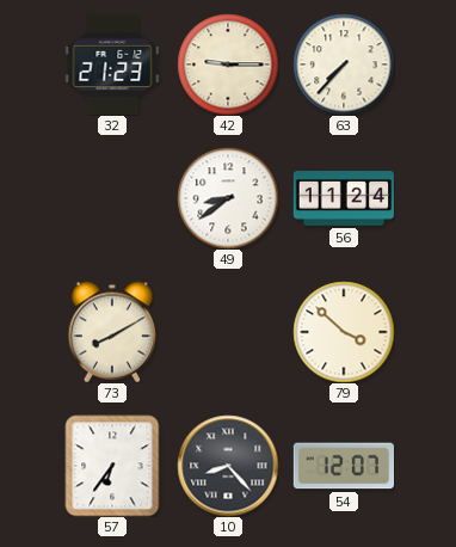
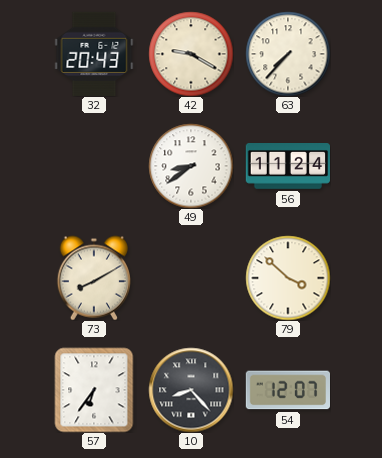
32: 21:23 -> 20:43 (94, 53)
42: 9:15 -> 9:20 (191, 54)
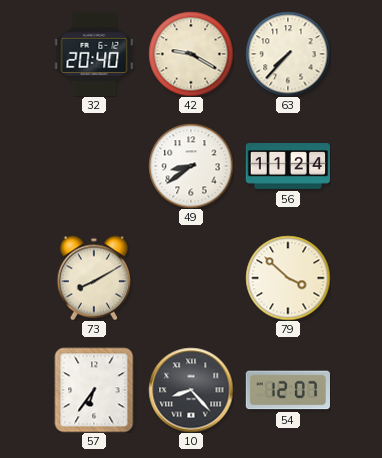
32: 20:43 -> 20:40 (94, 53)
